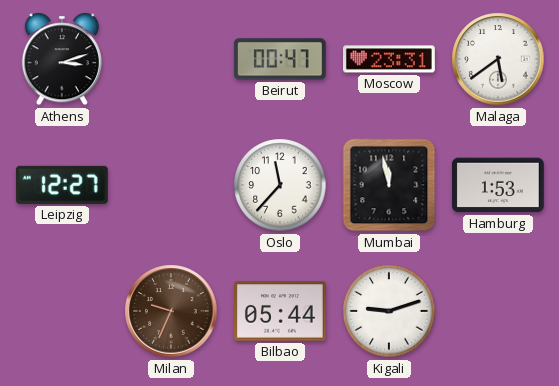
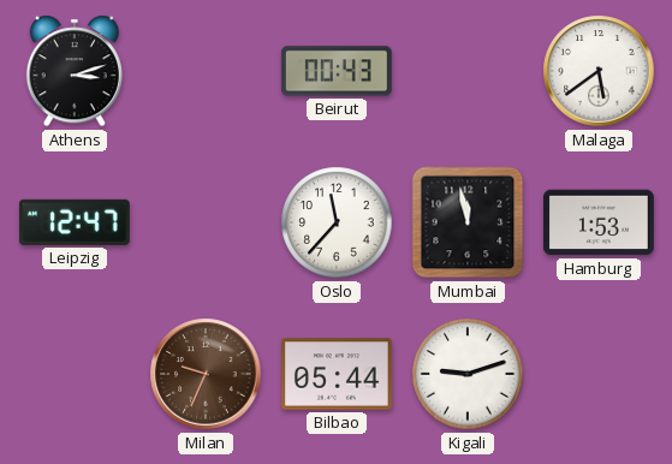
Beirut: 00:47 -> 00:43 (337, 71)
Moscow: 23:31 -> none (390, 59)
Leipzig: 12:27 -> 12:47 (75, 222)
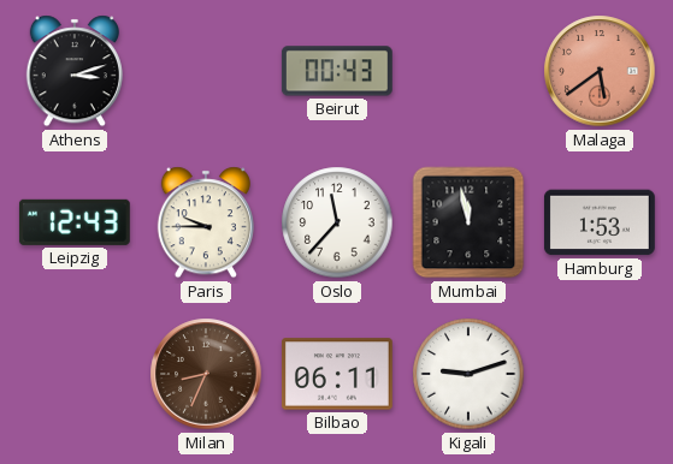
Malaga dial: white -> salmon (600, 71)
Leipzig: 12:47 -> 12:43 (75, 222)
Paris: none -> 9:45 (206, 222)
Milan: 9:34 -> 8:34 (206, 374)
Bilbao: 05:44 -> 06:11 (337, 374)
